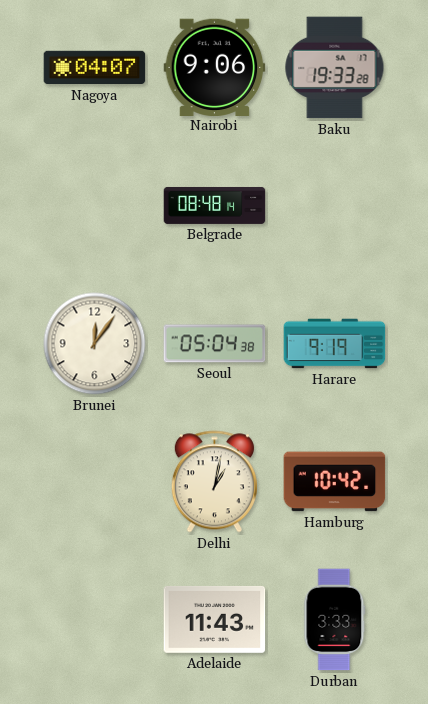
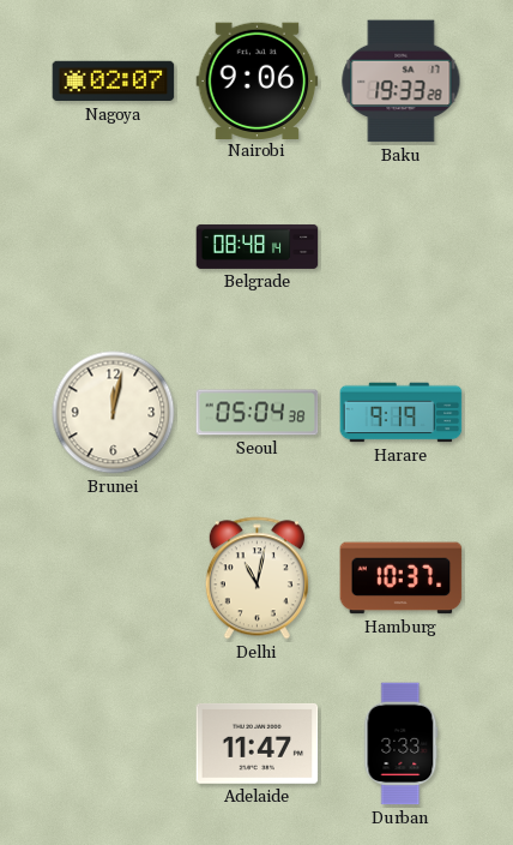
Nagoya: 04:07 -> 02:07 (114, 82)
Brunei: 12:06 -> 12:02 (114, 413)
Delhi: 1:02 -> 11:02 (256, 579)
Hamburg: 10:42 -> 10:37 (402, 579)
Adelaide: 11:43 -> 11:47 (258, 743)
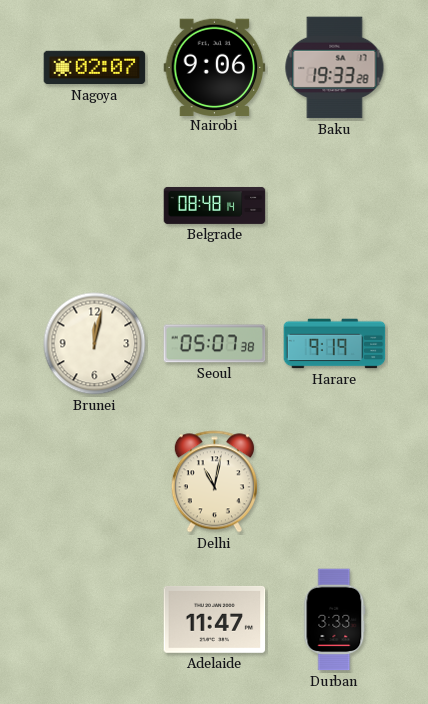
Seoul: 05:04 -> 05:07 (215, 344)
Hamburg: 10:37 -> none (402, 579)
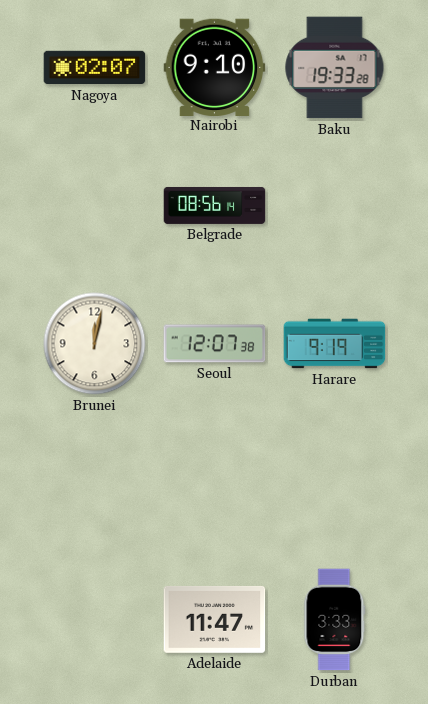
Nairobi: 9:06 -> 9:10 (215, 67)
Belgrade: 08:48 -> 08:56 (215, 205)
Seoul: 05:07 -> 12:07 (215, 344)
Delhi: 11:02 -> none (214, 482)
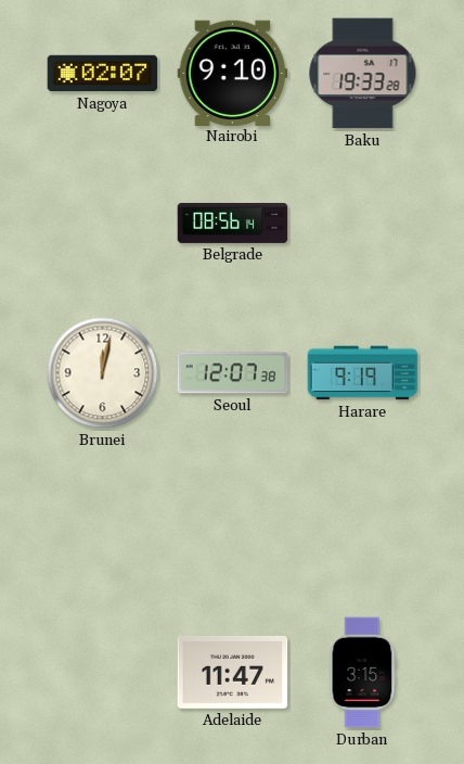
Durban: 3:33 -> 3:15 (363, 673)
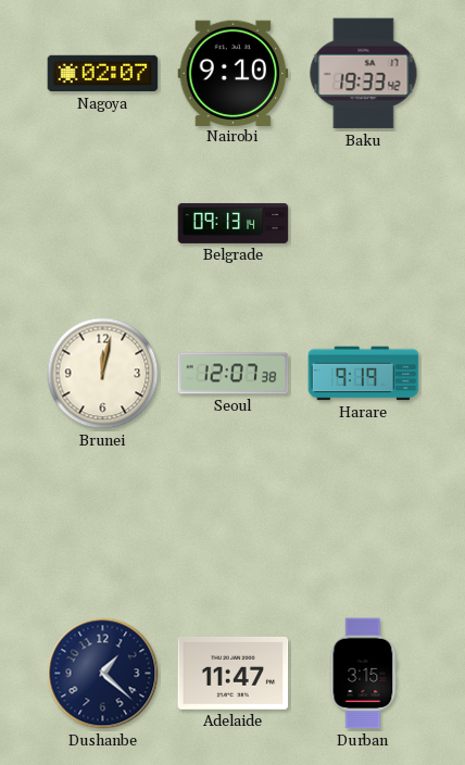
Baku: 19:33:28 -> 19:33:42 (364, 74)
Belgrade: 08:56 -> 09:13 (234, 223)
Dushanbe: none -> 1:22 (103, 674)
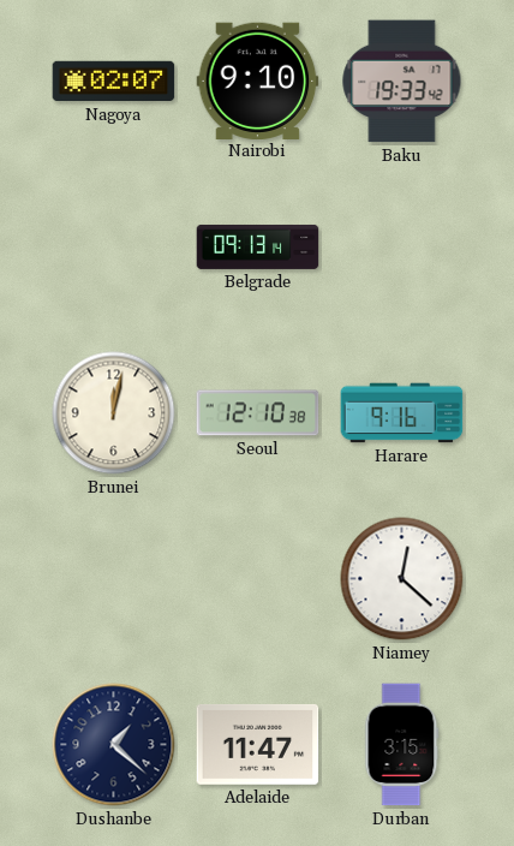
Seoul: 12:07 -> 12:10 (258, 413)
Harare: 9:19 -> 9:16 (402, 413)
Niamey: none -> 12:22 (402, 579)
